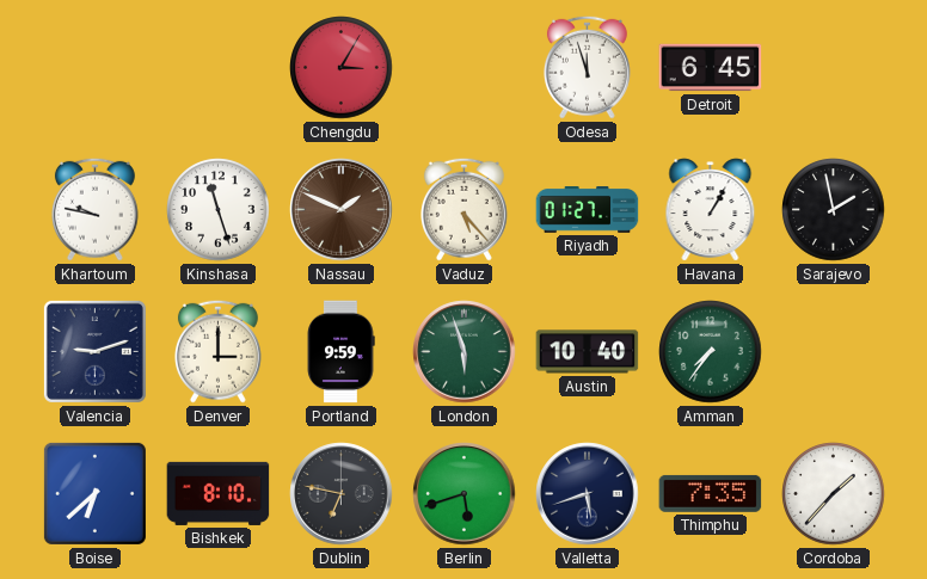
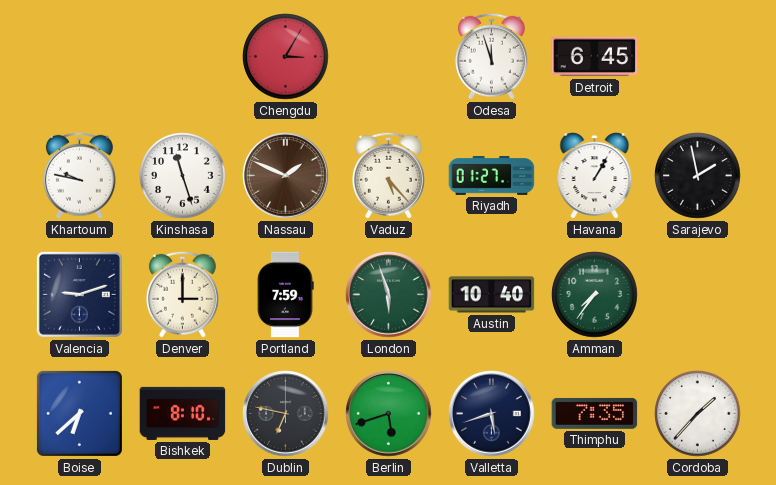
Portland: 9:59 -> 7:59 (285, 295)
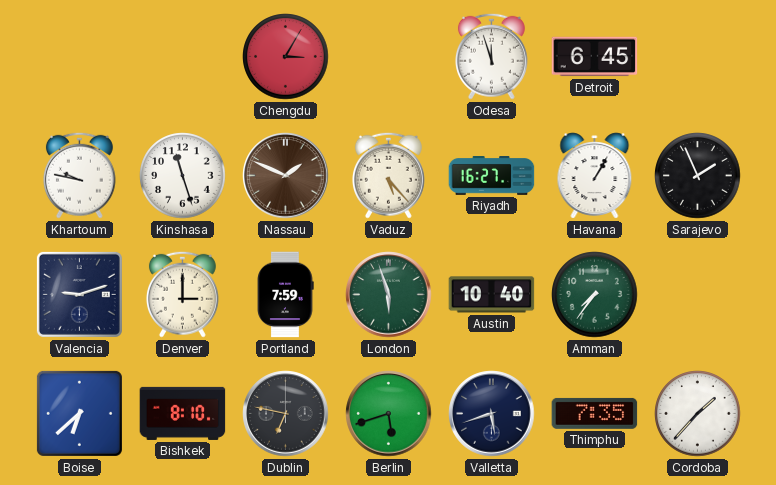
Riyadh: 01:27 -> 16:27 (492, 176)
Sarajevo: 1:58 -> 1:56 (698, 176)
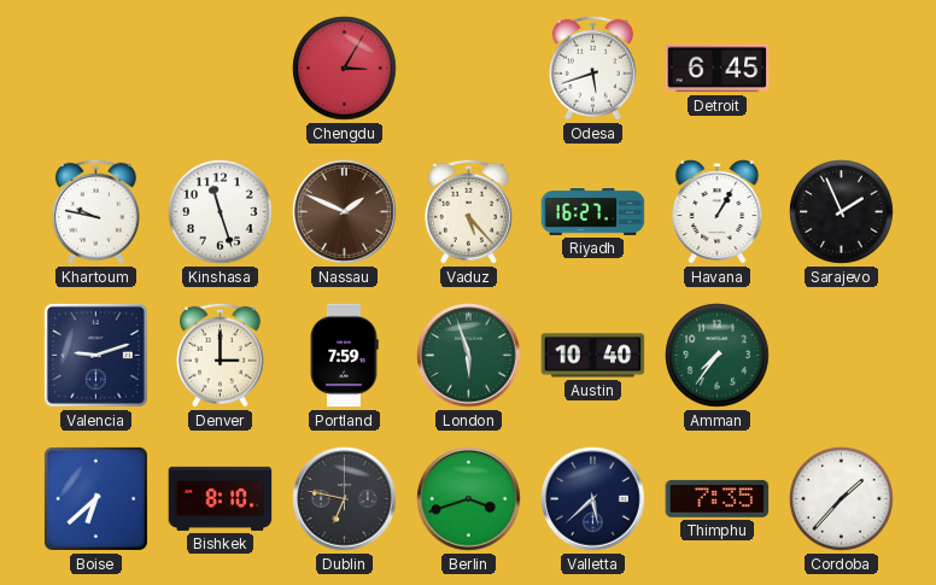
Odesa: 11:57 -> 5:42 (592, 68)
Berlin: 5:42 -> 3:42 (469, 499)
Valletta: 5:42 -> 5:38 (593, 499)
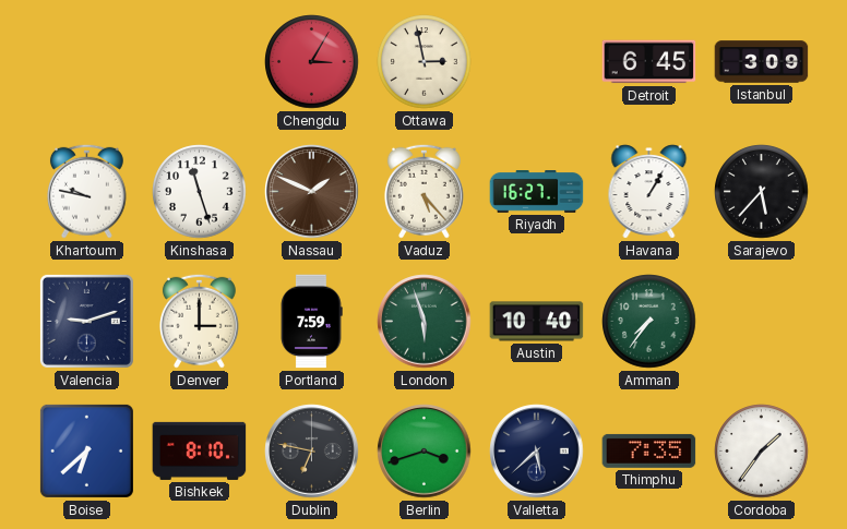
Ottawa: none -> 2:58 (425, 62)
Odesa: 5:42 -> none (592, 68)
Istanbul: none -> 3:09 (762, 62)
Sarajevo: 1:56 -> 5:37 (762, 192)
Cordoba: 1:37 -> 1:36 (762, 452)
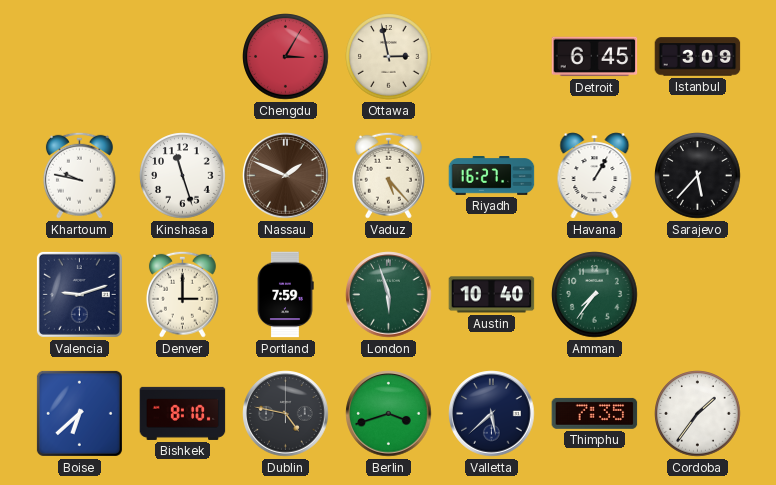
Dublin: 6:47 -> 4:47 (286, 414)
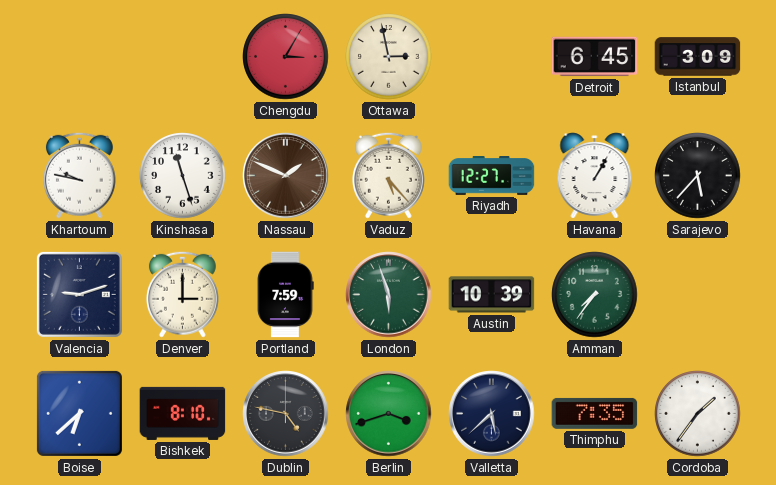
Riyadh: 16:27 -> 12:27 (492, 176)
Austin: 10:40 -> 10:39 (492, 295)
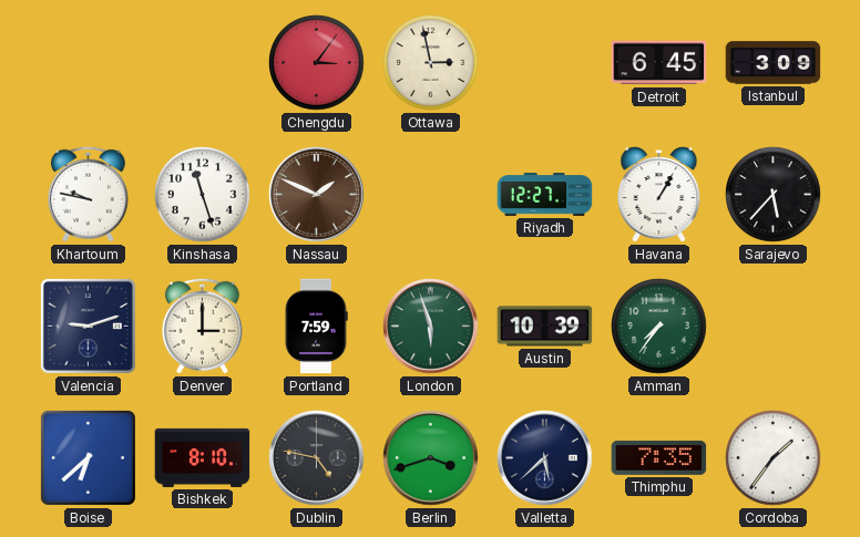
Chengdu: 3:05 -> 3:06 (317, 63)
Vaduz: 5:23 -> none (388, 175)
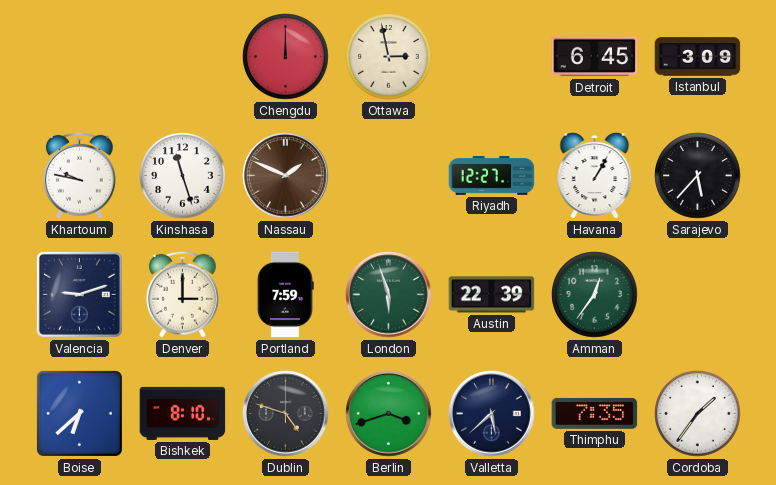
Chengdu: 3:06 -> 12:00 (286, 57)
Austin: 10:39 -> 22:39 (492, 295)
Amman: 7:36 -> 12:36 (595, 295)
Dublin: 4:47 -> 4:48 (286, 414)
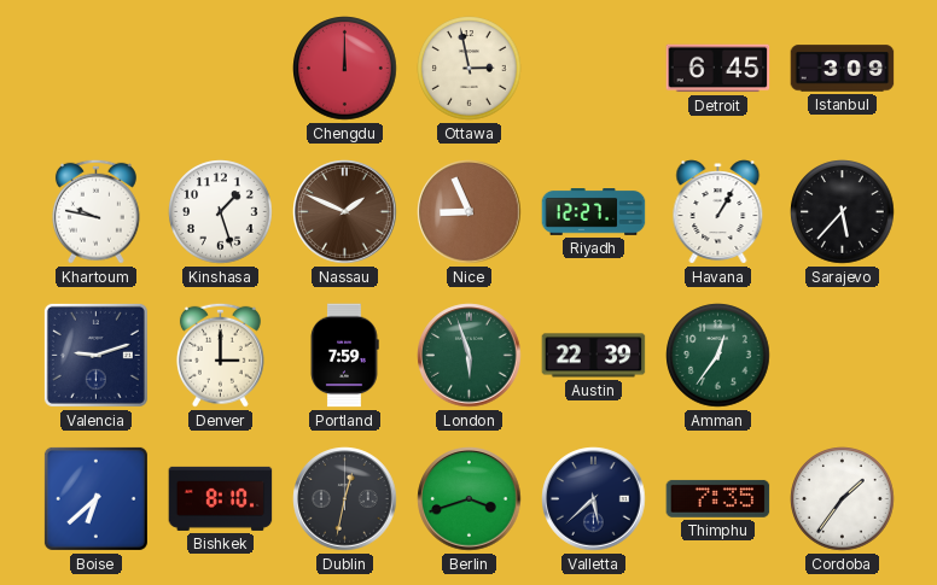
Kinshasa: 11:27 -> 1:27 (221, 212)
Nice: none -> 8:56 (470, 212)
Dublin: 4:48 -> 12:32 (345, 499)
